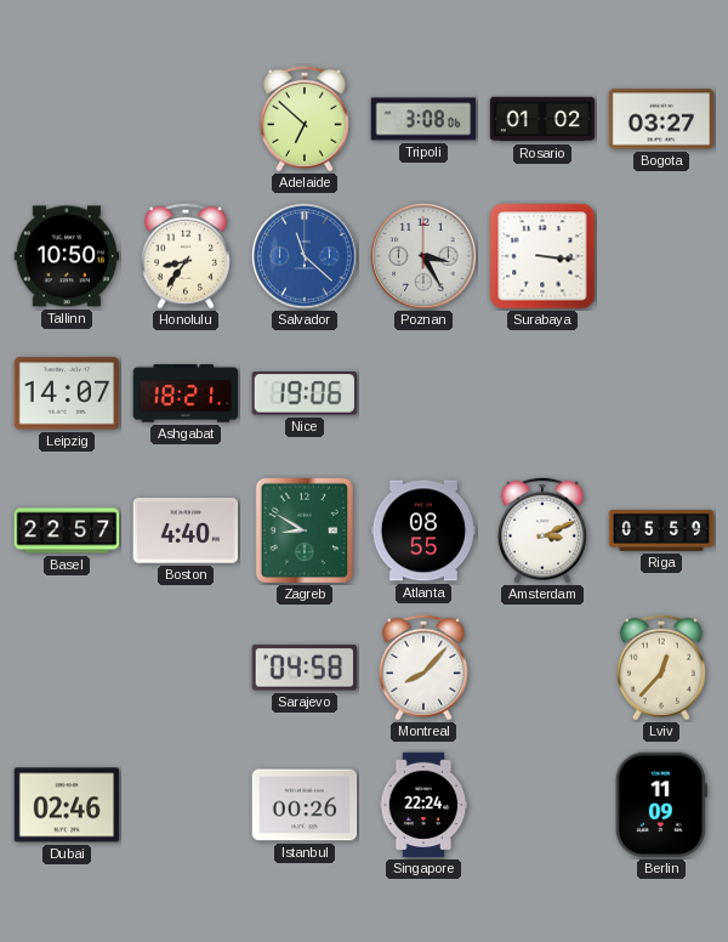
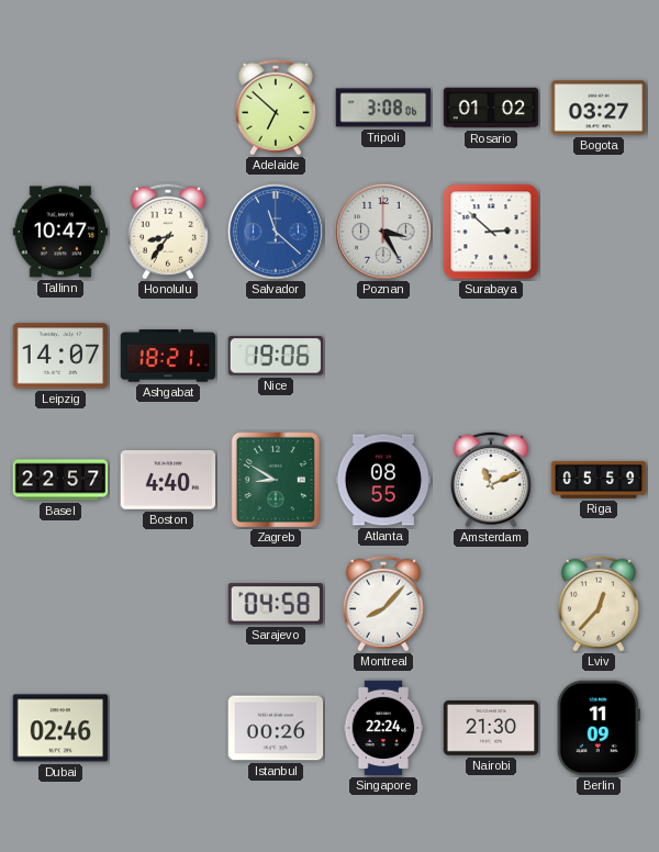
Tallinn: 10:50 -> 10:47 (60, 232)
Surabaya: 3:16 -> 2:52 (491, 232)
Amsterdam: 3:11 -> 11:11 (491, 480)
Nairobi: none -> 21:30 (491, 728)
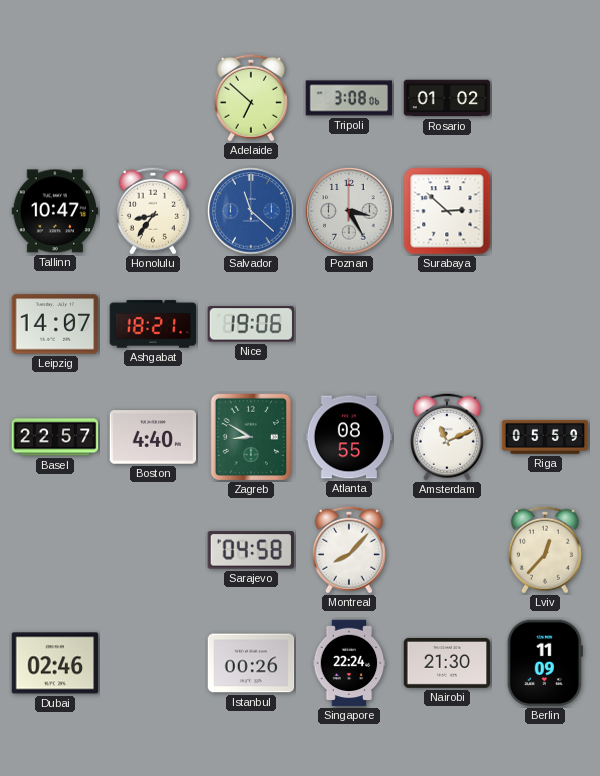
Bogota: 03:27 -> none (599, 108)
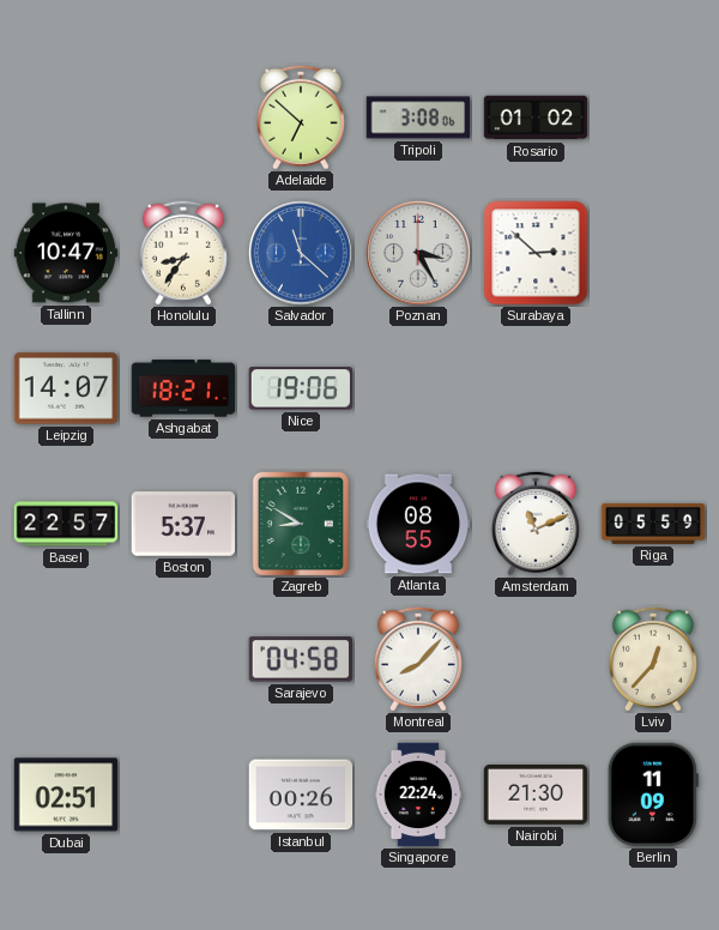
Boston: 4:40 -> 5:37 (183, 524)
Dubai: 02:46 -> 02:51 (66, 795)
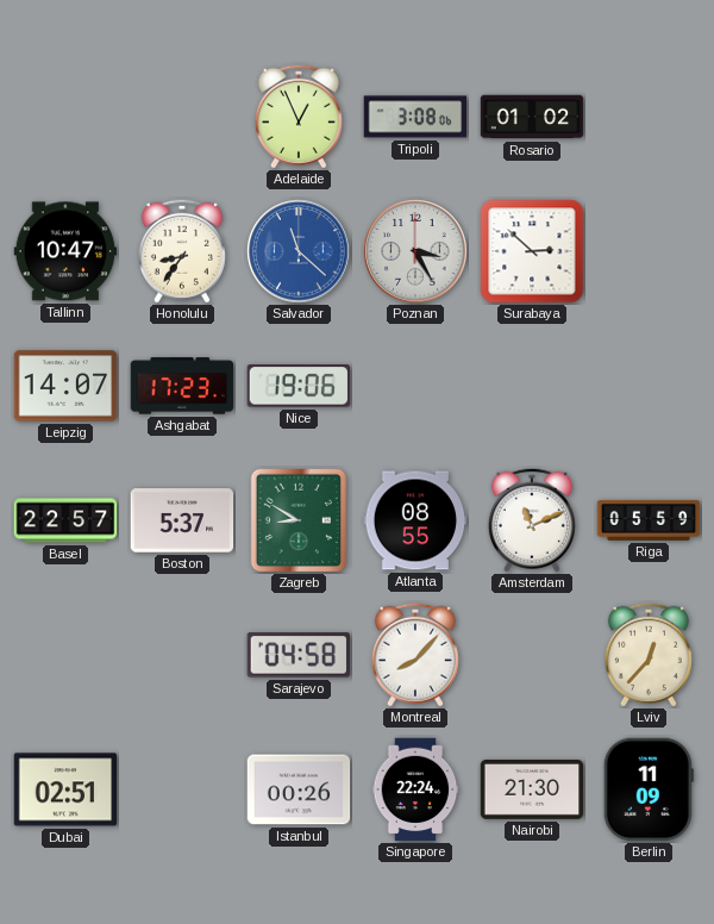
Adelaide: 6:52 -> 12:56 (299, 117)
Ashgabat: 18:21 -> 17:23 (182, 386)
